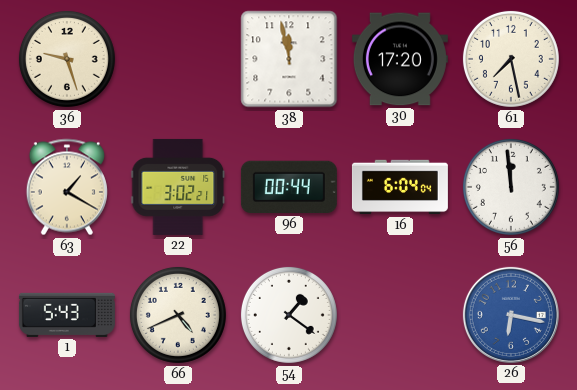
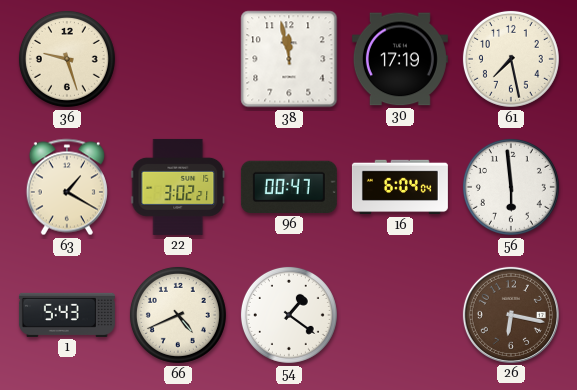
30: 17:20 -> 17:19 (400, 59)
96: 00:44 -> 00:47 (289, 187)
56: 11:59 -> 5:59 (511, 187)
26 dial: blue -> brown (511, 315)
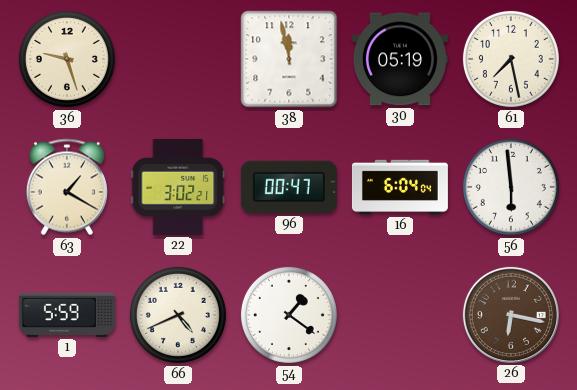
30: 17:19 -> 05:19 (400, 59)
1: 5:43 -> 5:59 (67, 315)
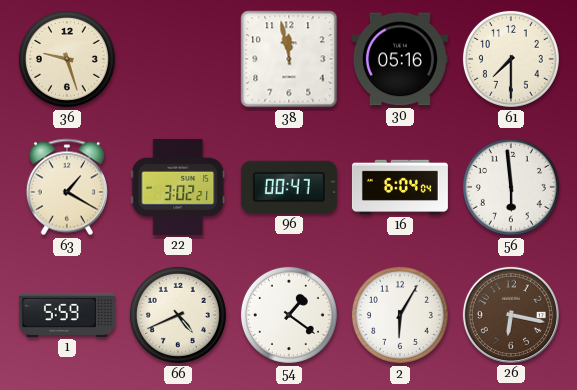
30: 05:19 -> 05:16 (400, 59)
61: 7:28 -> 7:30 (511, 59)
2: none -> 6:05 (400, 315)
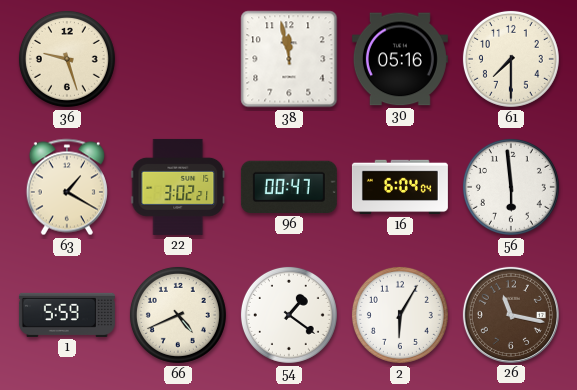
26: 6:17 -> 11:17 (511, 315)
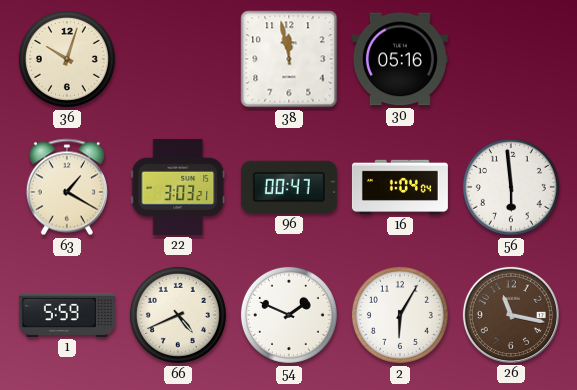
36: 9:27 -> 10:03 (67, 59)
61: 7:30 -> none (511, 59)
22: 3:02 -> 3:03 (178, 187)
16: 6:04 -> 1:04 (400, 187)
54: 1:21 -> 1:49 (289, 315)
